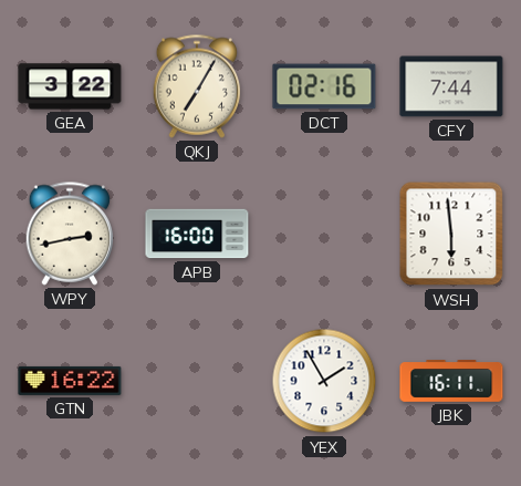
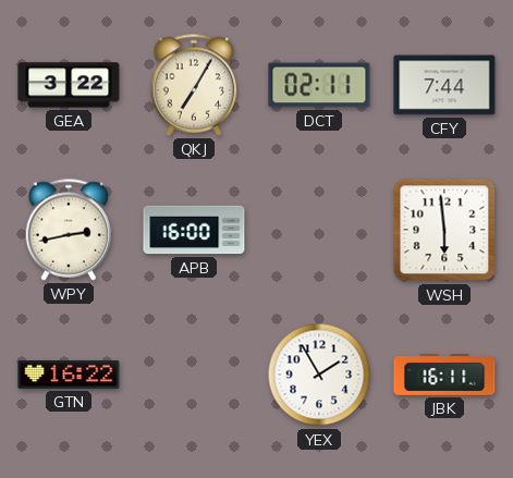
DCT: 02:16 -> 02:11 (319, 85)
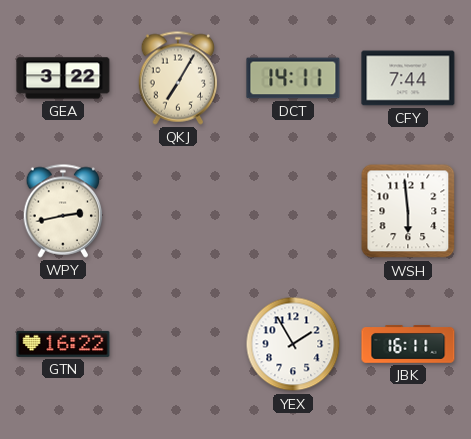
DCT: 02:11 -> 14:11 (293, 78)
APB: 16:00 -> none (194, 230)
